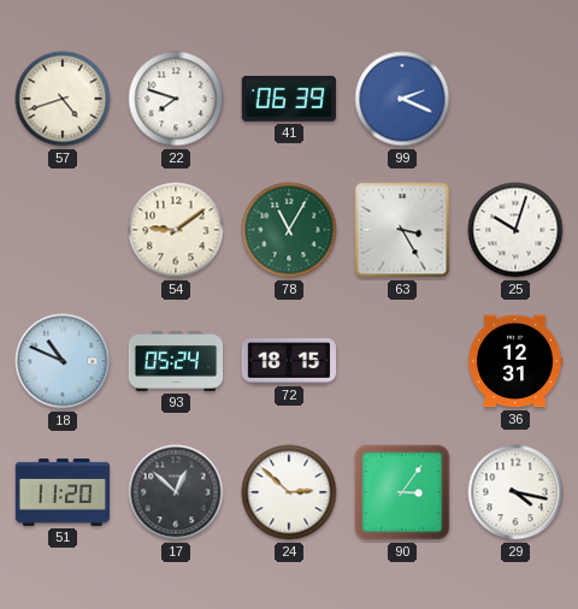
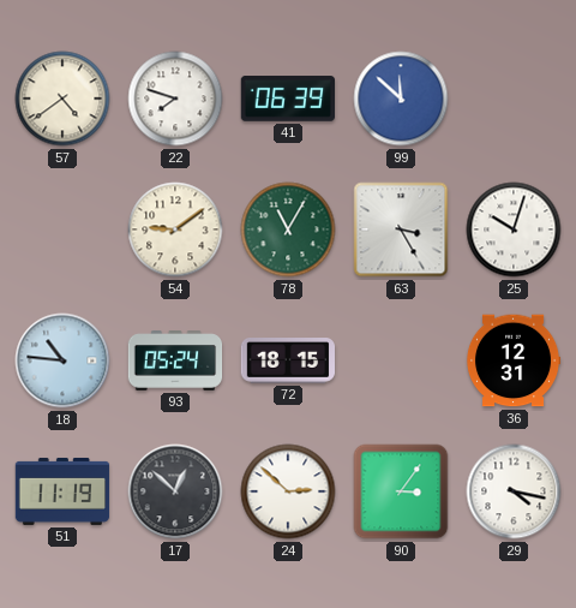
57: 4:42 -> 4:39 (62, 99)
99: 2:19 -> 11:52 (401, 99)
18: 10:49 -> 10:46 (62, 360)
51: 11:20 -> 11:19 (62, 491)
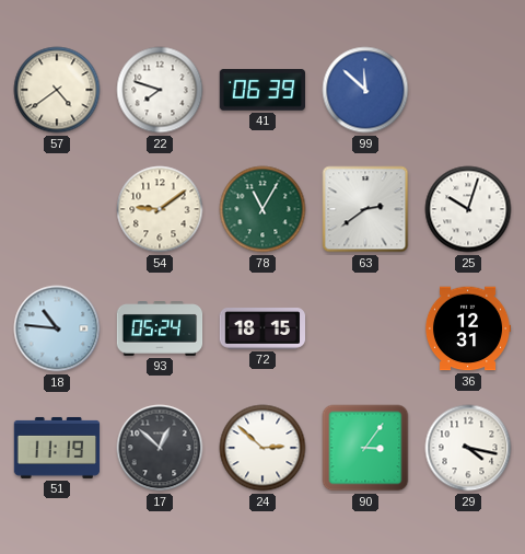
63: 3:25 -> 2:39 (365, 209)
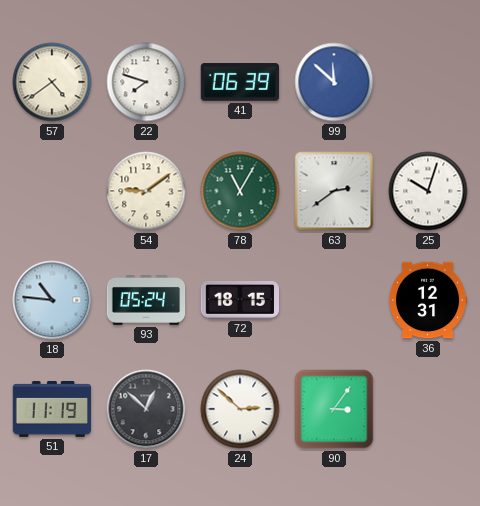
29: 4:17 -> none (468, 448)
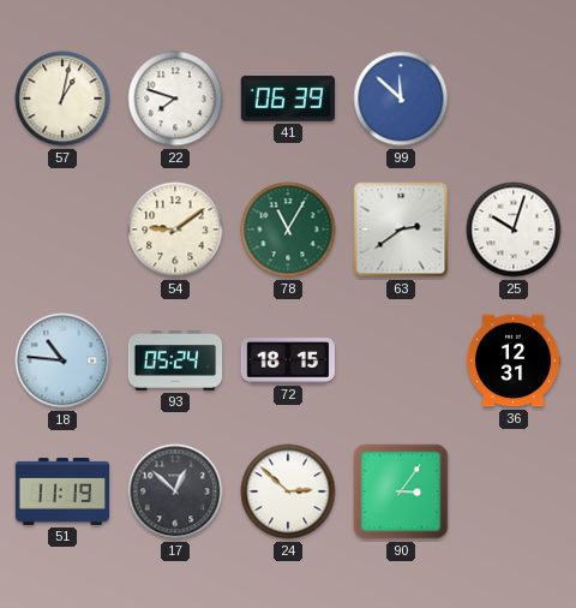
57: 4:39 -> 1:02 (62, 99)
